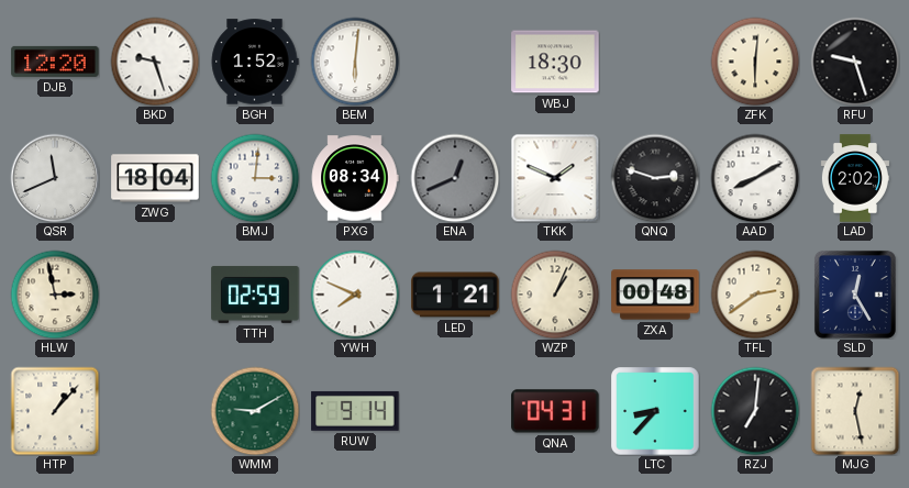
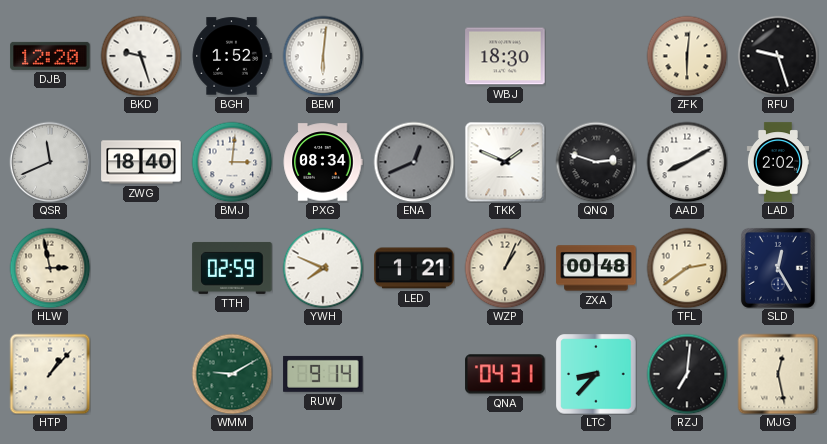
ZWG: 18:04 -> 18:40 (141, 162)
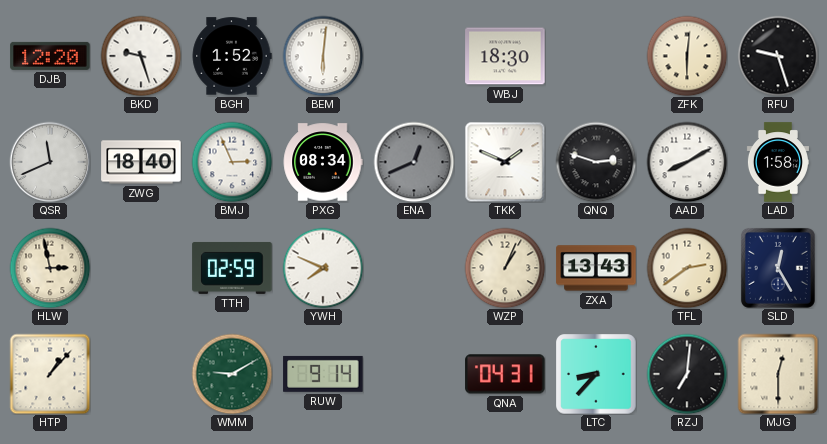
BMJ: 3:01 -> 2:56 (232, 162)
LAD: 2:02 -> 1:58 (778, 162)
LED: 1:21 -> none (414, 268)
ZXA: 00:48 -> 13:43 (596, 268)
MJG: 12:28 -> 12:30 (778, 374)
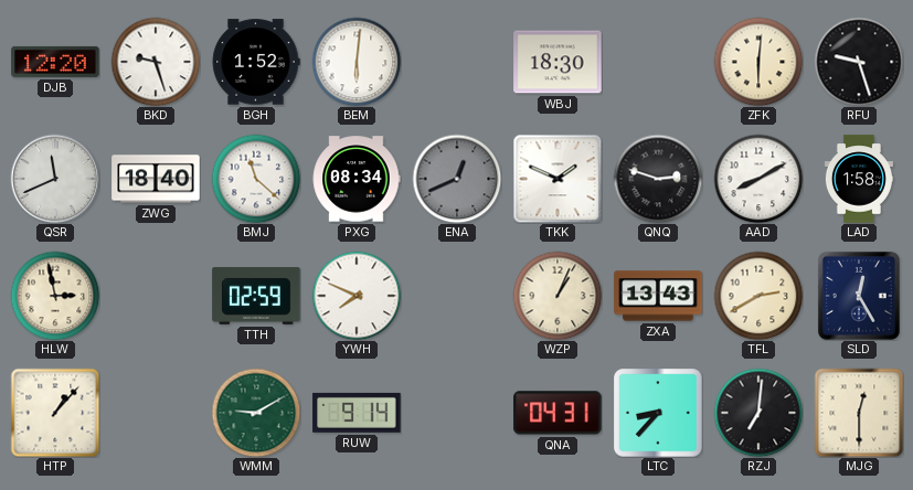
BMJ: 2:56 -> 11:22 (256, 179)
TFL: 2:39 -> 2:40 (758, 296)
